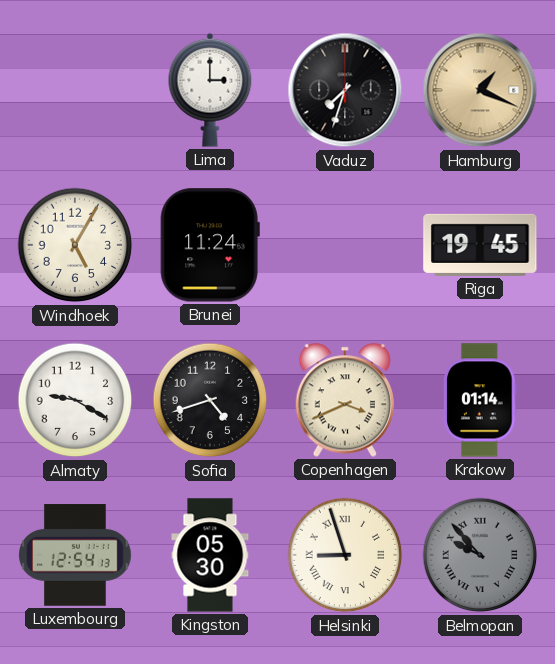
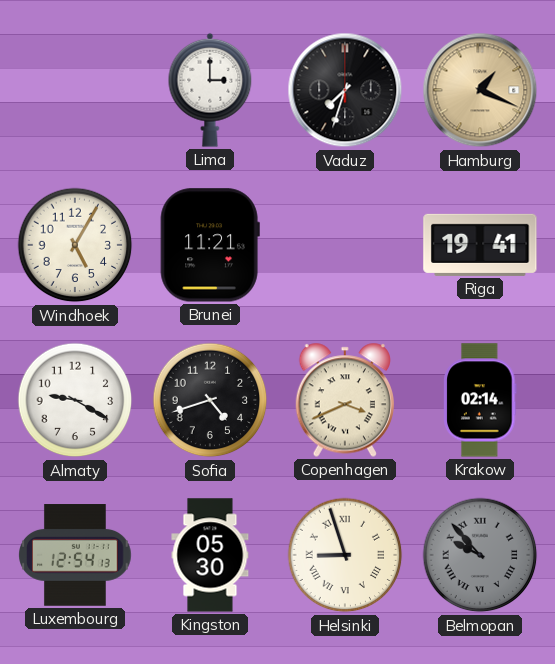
Brunei: 11:24 -> 11:21 (210, 245)
Riga: 19:45 -> 19:41 (480, 245)
Krakow: 01:14 -> 02:14 (480, 400)
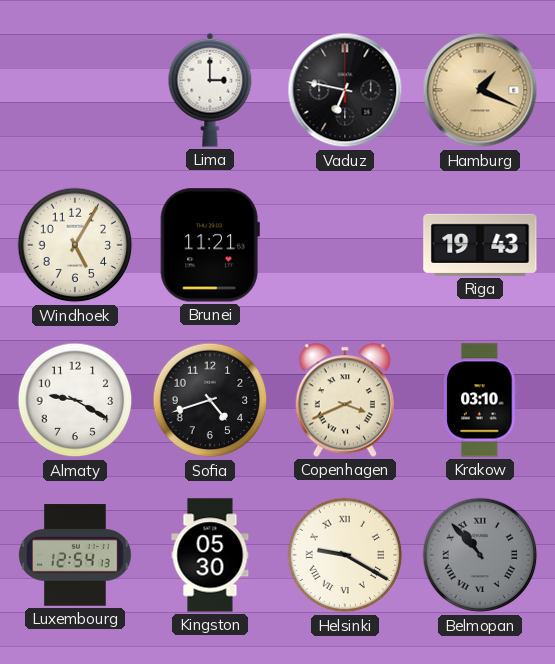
Vaduz: 7:33 -> 6:47 (345, 90)
Riga: 19:41 -> 19:43 (480, 245)
Krakow: 02:14 -> 03:10 (480, 400)
Helsinki: 8:57 -> 9:20 (345, 555)
Belmopan: 9:53 -> 10:53 (480, 555)
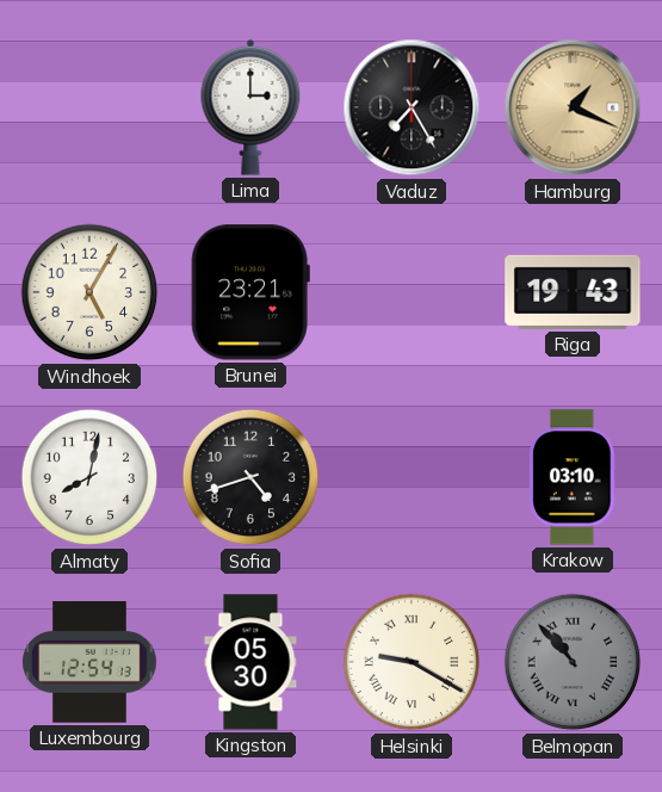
Vaduz: 6:47 -> 7:25 (412, 107)
Brunei: 11:21 -> 23:21 (250, 292)
Almaty: 9:20 -> 8:02 (89, 477)
Copenhagen: 3:41 -> none (344, 400)
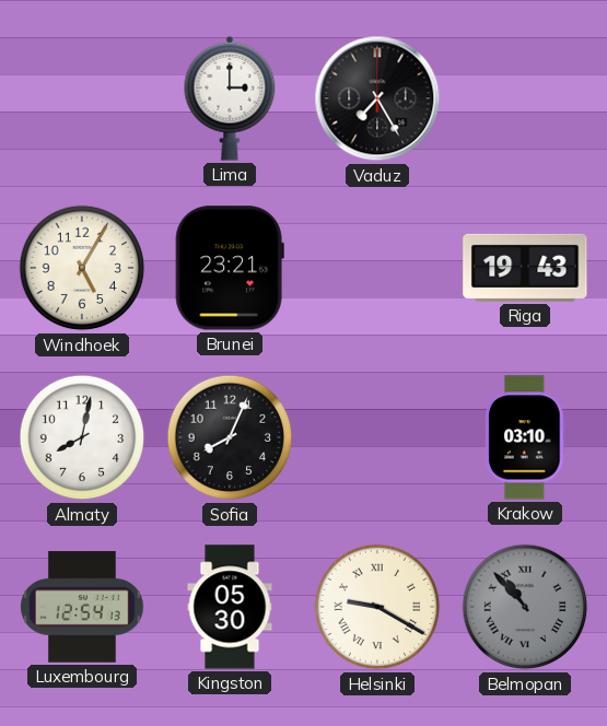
Hamburg: 1:19 -> none (573, 107)
Sofia: 4:42 -> 8:04 (230, 437)
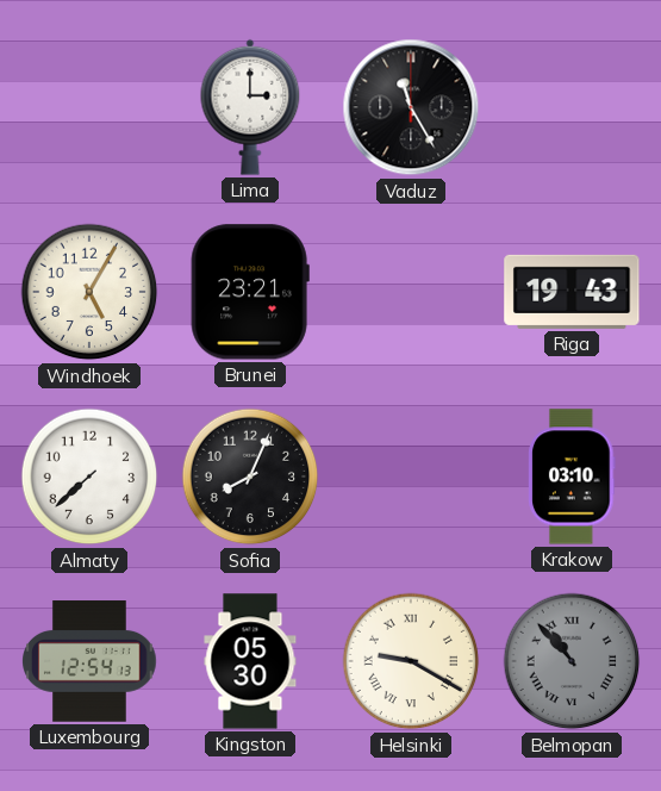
Vaduz: 7:25 -> 11:25 (411, 107)
Almaty: 8:02 -> 7:38 (89, 477)
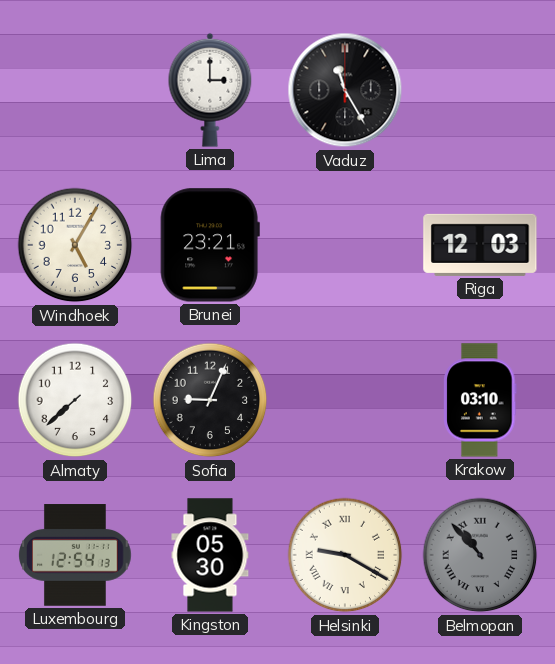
Riga: 19:43 -> 12:03 (480, 245)
Sofia: 8:04 -> 9:04 (210, 400)
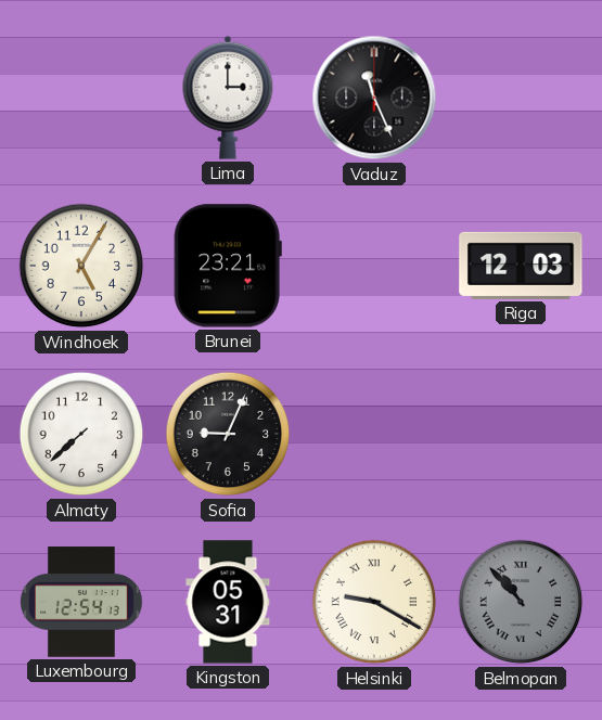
Vaduz: 11:25 -> 11:26 (374, 98)
Krakow: 03:10 -> none (480, 400)
Kingston: 05:30 -> 05:31 (228, 602)
